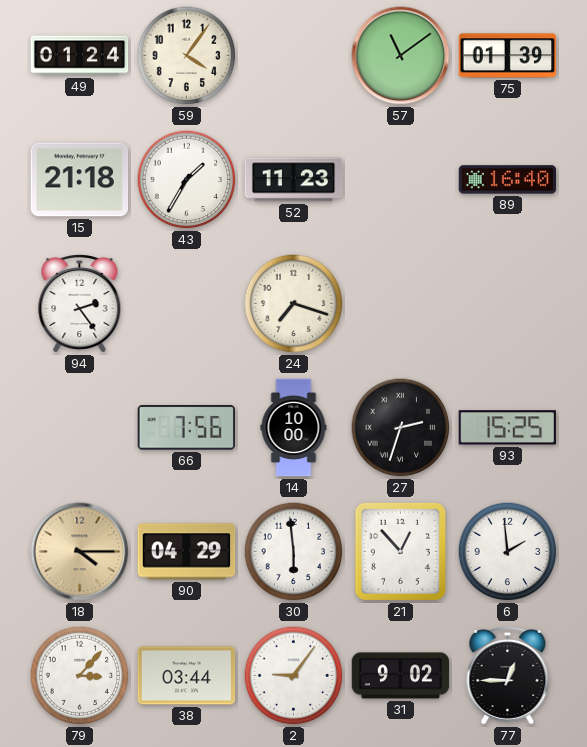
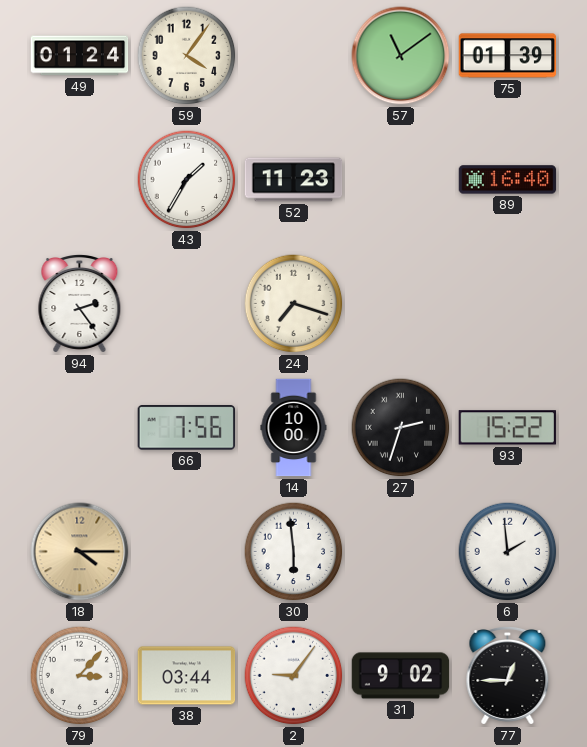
15: 21:18 -> none (80, 180)
93: 15:25 -> 15:22 (507, 428)
90: 04:29 -> none (187, 552)
21: 12:53 -> none (400, 551)
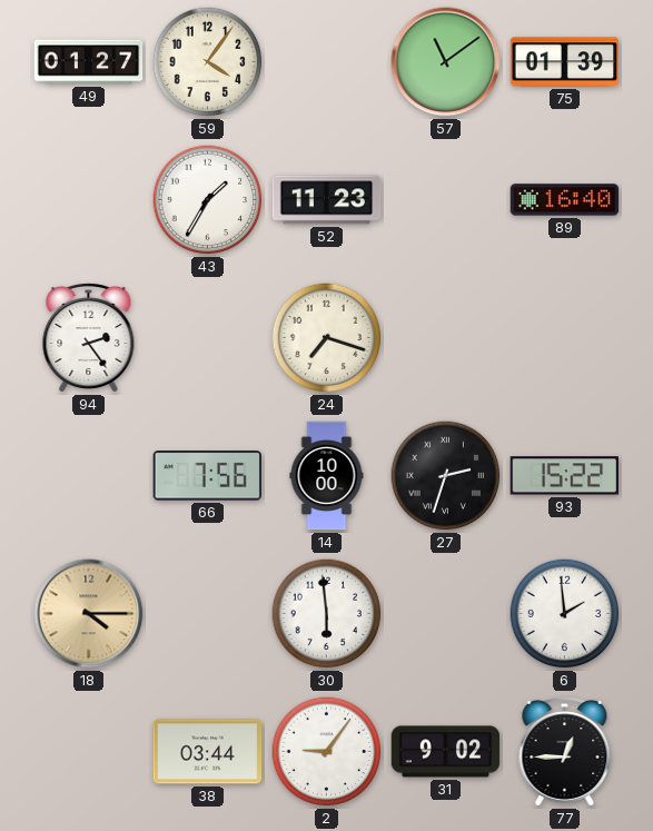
49: 01:24 -> 01:27 (89, 62)
79: 3:07 -> none (80, 676)
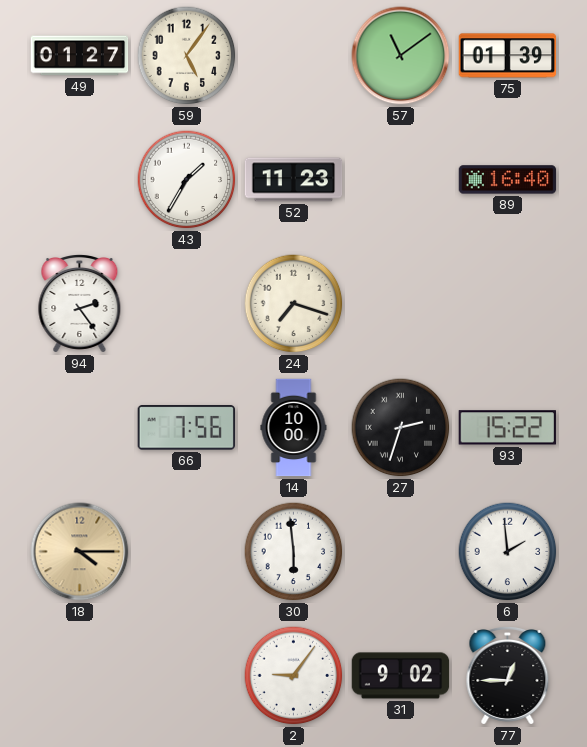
59: 4:06 -> 5:06 (187, 56)
38: 03:44 -> none (208, 752)
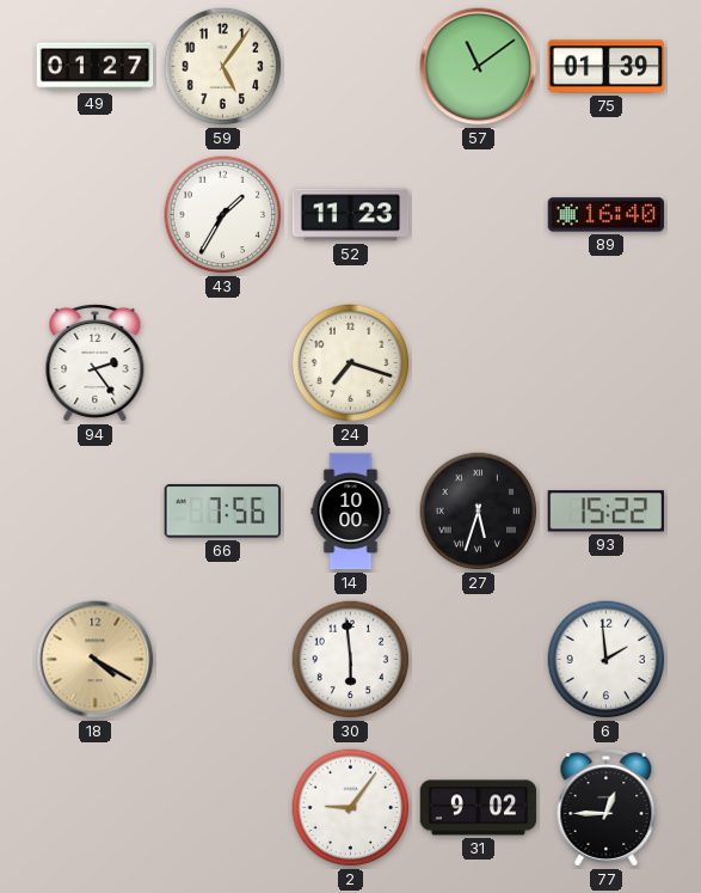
27: 2:33 -> 5:33 (479, 512)
18: 4:15 -> 4:20 (96, 660)
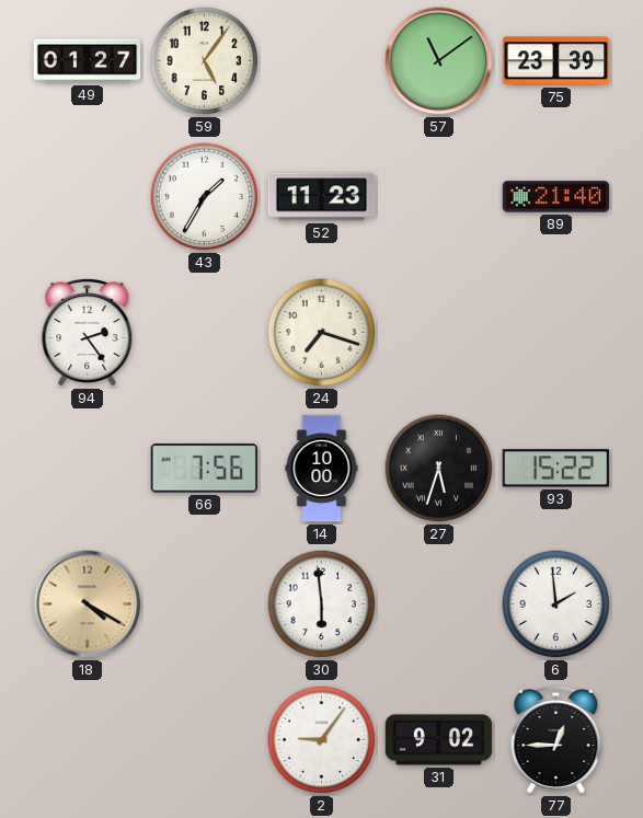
75: 01:39 -> 23:39 (556, 61)
89: 16:40 -> 21:40 (556, 197)
